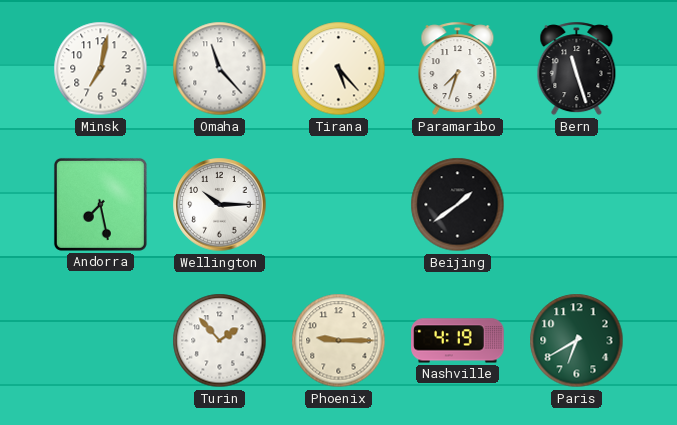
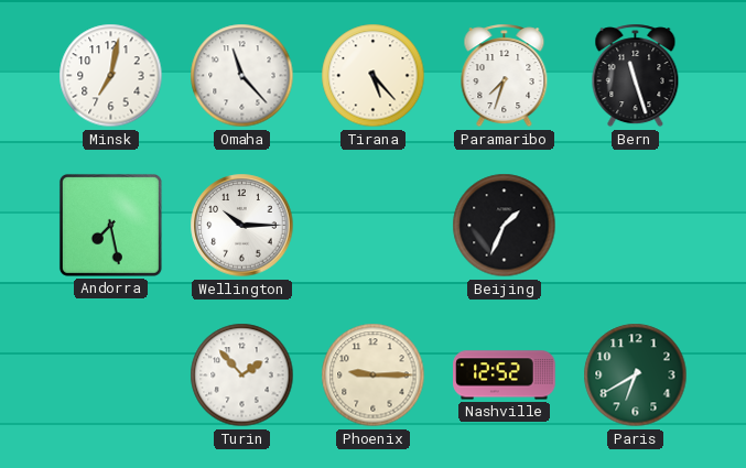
Beijing: 1:39 -> 1:34 (505, 226)
Nashville: 4:19 -> 12:52 (505, 376)
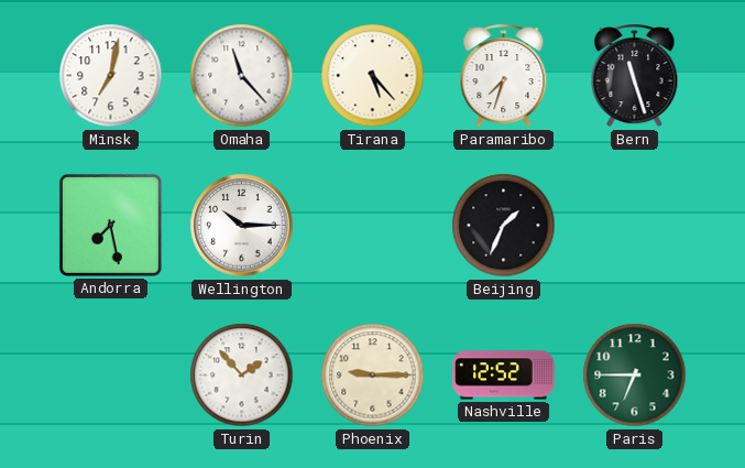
Paris: 6:40 -> 6:45 (635, 376)
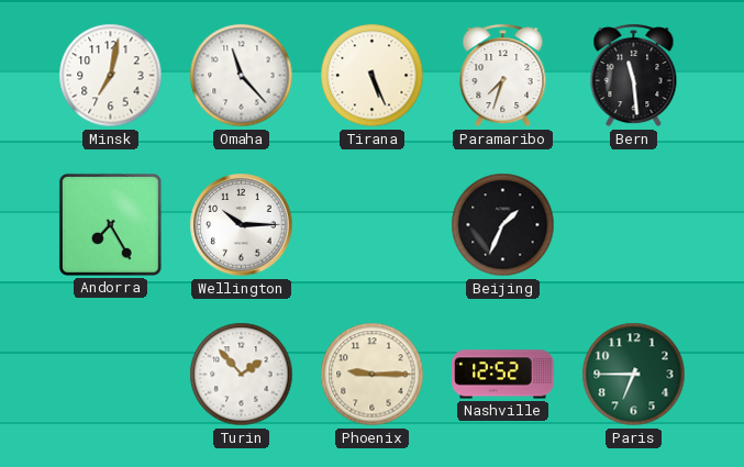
Tirana: 5:23 -> 5:26 (373, 76)
Bern: 11:27 -> 11:29 (634, 76)
Andorra: 7:28 -> 7:25 (110, 224)
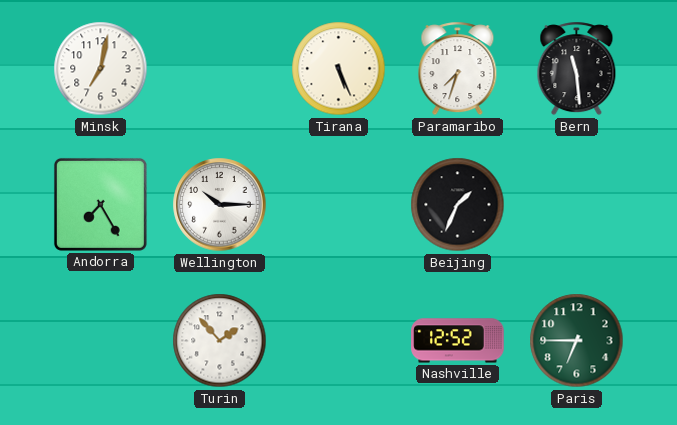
Omaha: 11:23 -> none (242, 76)
Phoenix: 9:15 -> none (373, 375)
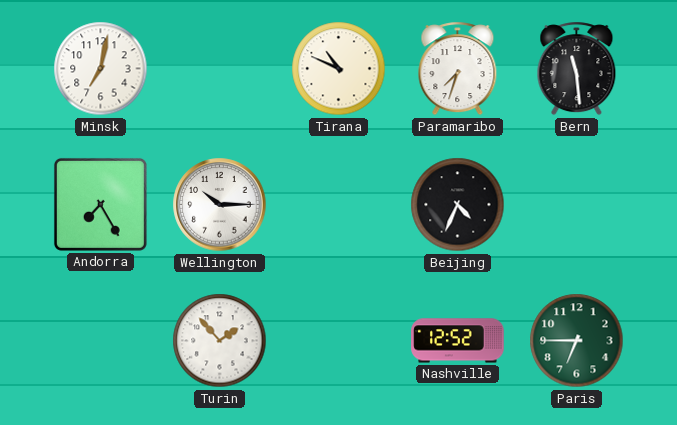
Tirana: 5:26 -> 10:49 (339, 69)
Beijing: 1:34 -> 4:34 (458, 205)
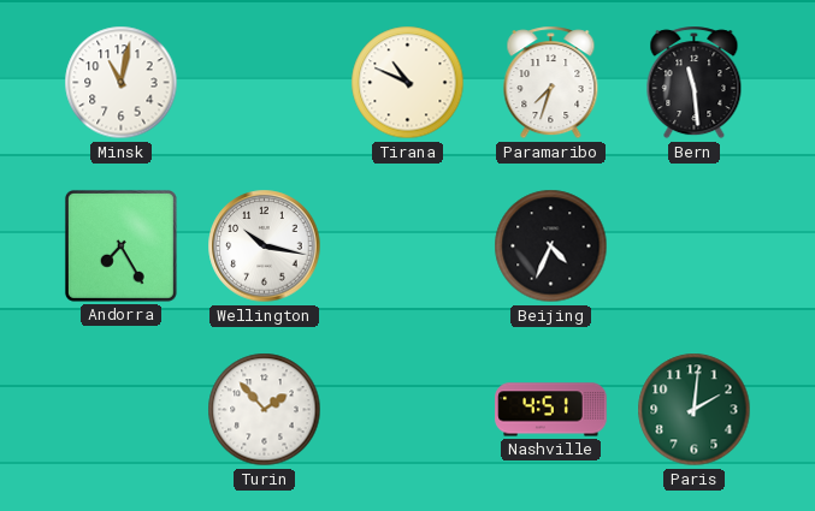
Minsk: 7:02 -> 11:02 (122, 83)
Wellington: 10:15 -> 10:17 (265, 246)
Nashville: 12:52 -> 4:51 (551, 410)
Paris: 6:45 -> 2:01 (695, 410)
